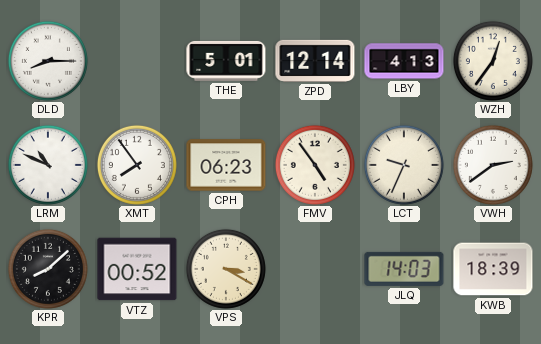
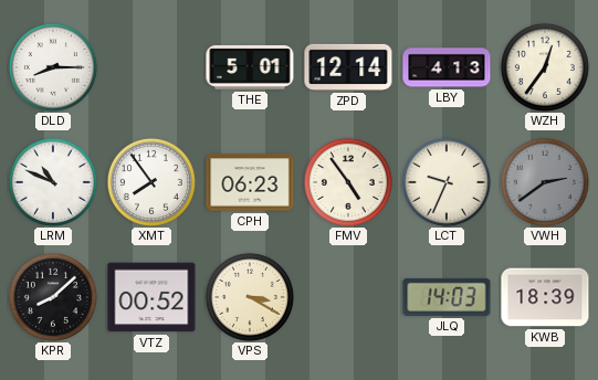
VWH dial: white -> grey (545, 182)
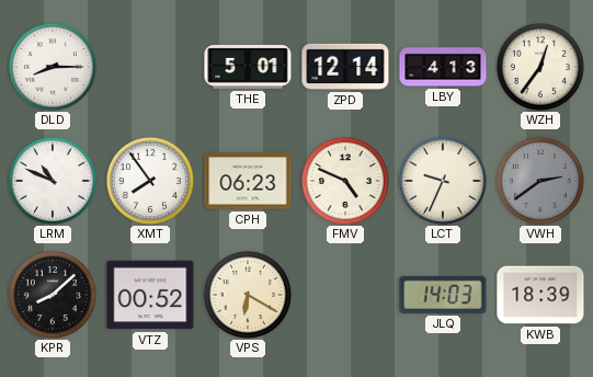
FMV: 4:54 -> 4:49 (345, 181)
VPS: 3:20 -> 6:20 (248, 295)
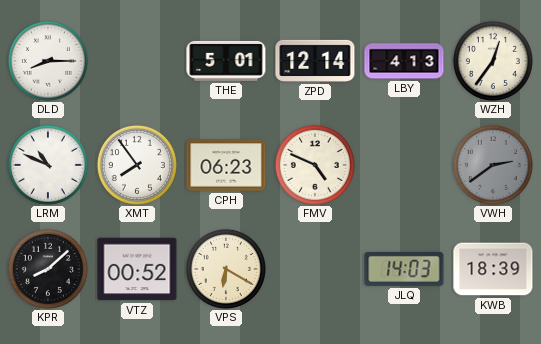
LCT: 9:34 -> none (443, 181)
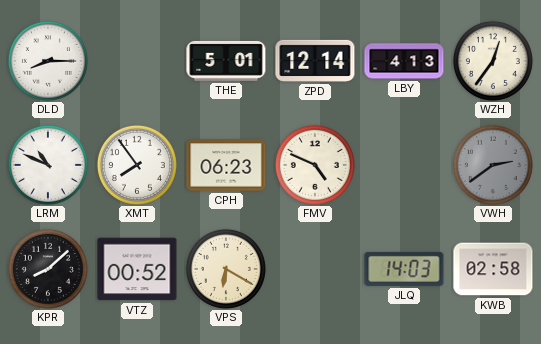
KWB: 18:39 -> 02:58 (493, 269)
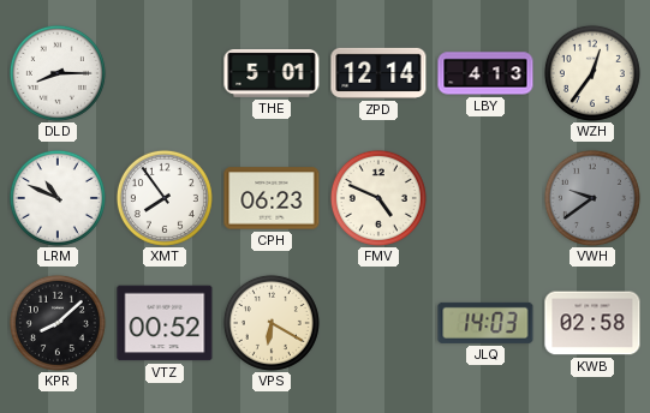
VWH: 2:39 -> 9:39 (592, 198)
